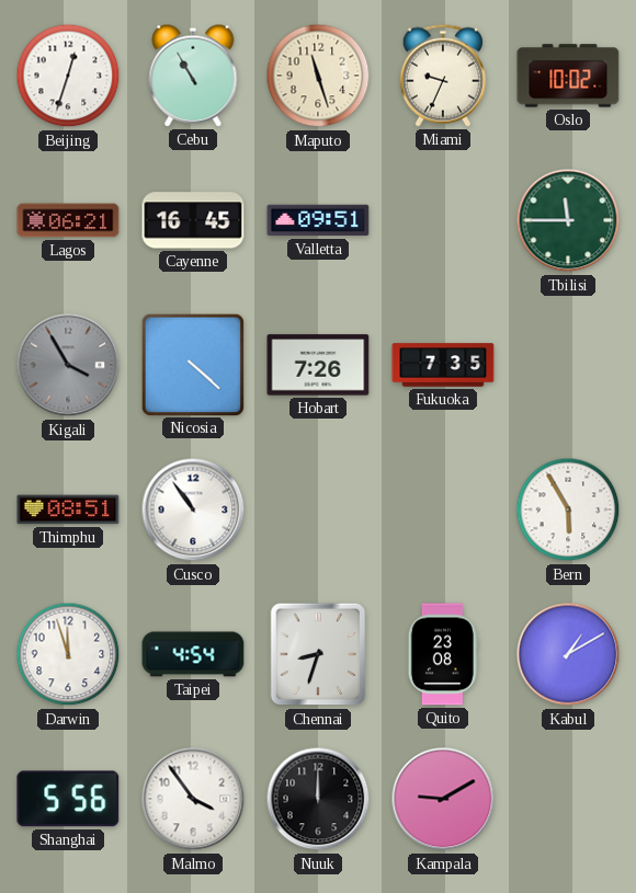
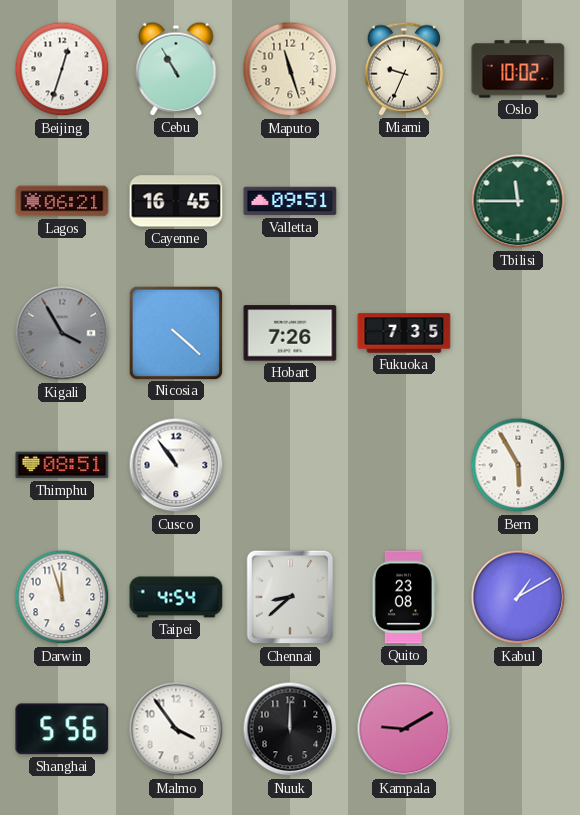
Chennai: 8:33 -> 8:38 (290, 597)
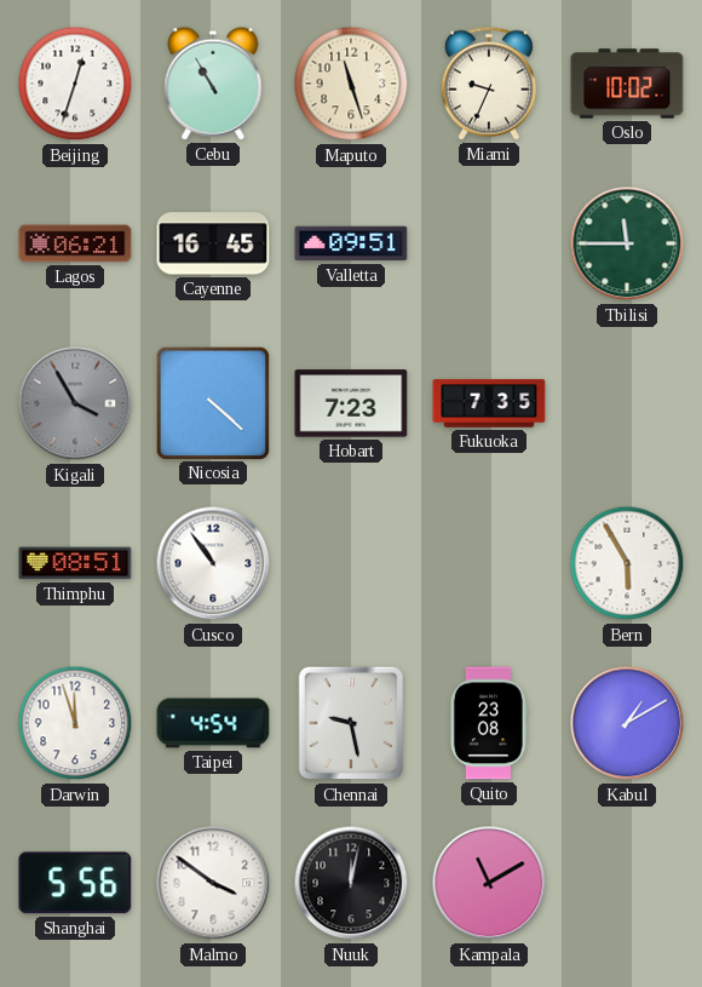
Hobart: 7:26 -> 7:23 (351, 403)
Chennai: 8:38 -> 9:28 (351, 723)
Malmo: 3:54 -> 3:51 (213, 883)
Nuuk: 12:00 -> 12:02 (351, 883)
Kampala: 9:10 -> 11:10 (489, 883)
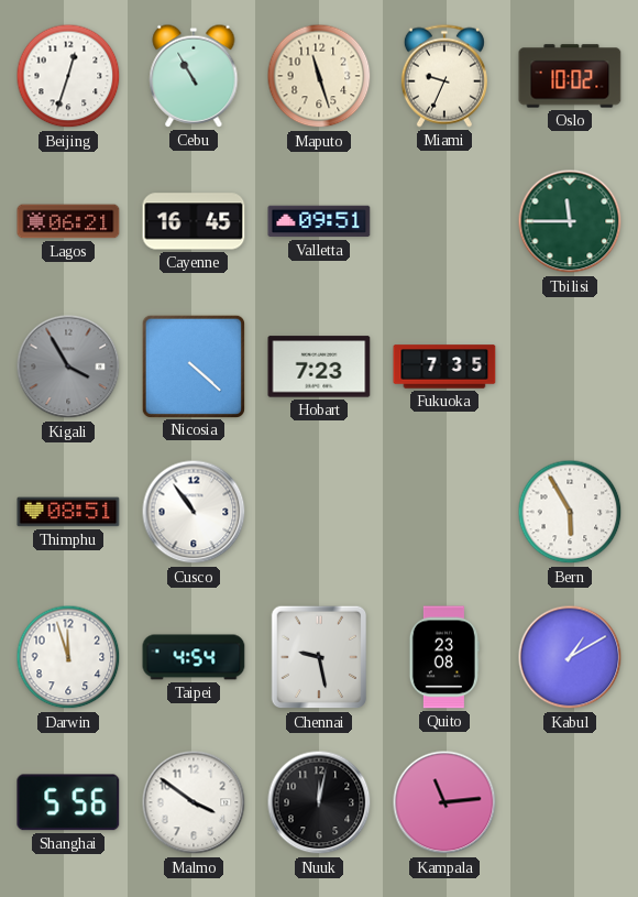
Kampala: 11:10 -> 11:14 (444, 802)
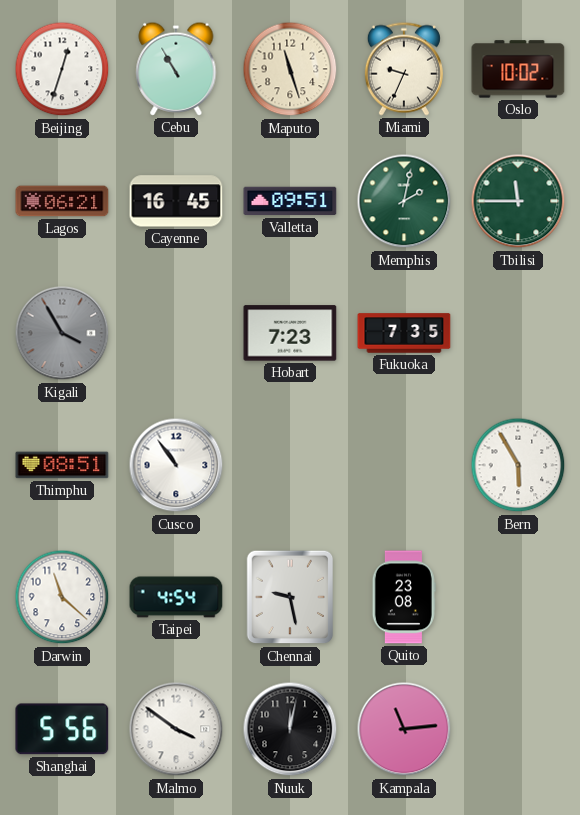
Memphis: none -> 2:02 (404, 201)
Nicosia: 4:22 -> none (193, 365)
Darwin: 11:57 -> 11:22 (62, 597)
Kabul: 1:10 -> none (570, 657)
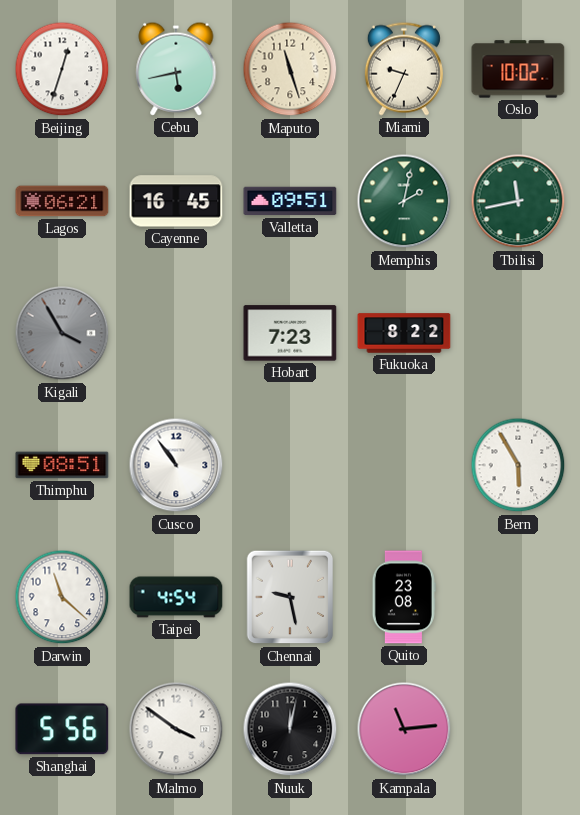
Cebu: 10:55 -> 5:43 (176, 69)
Tbilisi: 11:45 -> 11:43 (518, 201)
Fukuoka: 7:35 -> 8:22 (404, 333)
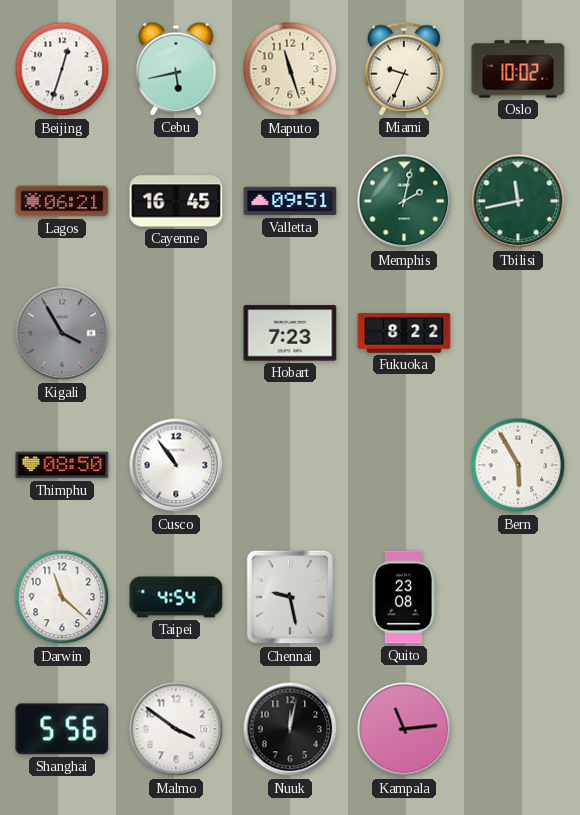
Thimphu: 08:51 -> 08:50 (62, 465)
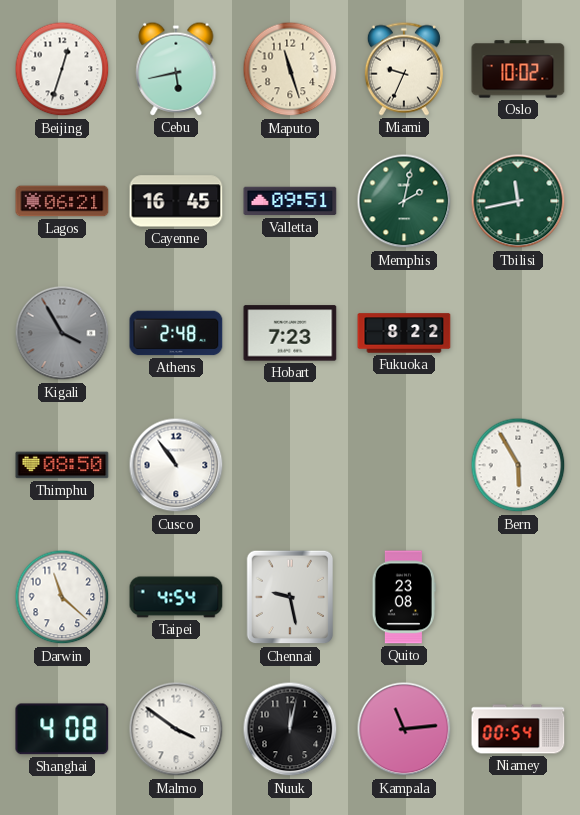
Athens: none -> 2:48 (176, 333)
Shanghai: 5:56 -> 4:08 (62, 729)
Niamey: none -> 00:54 (518, 729)
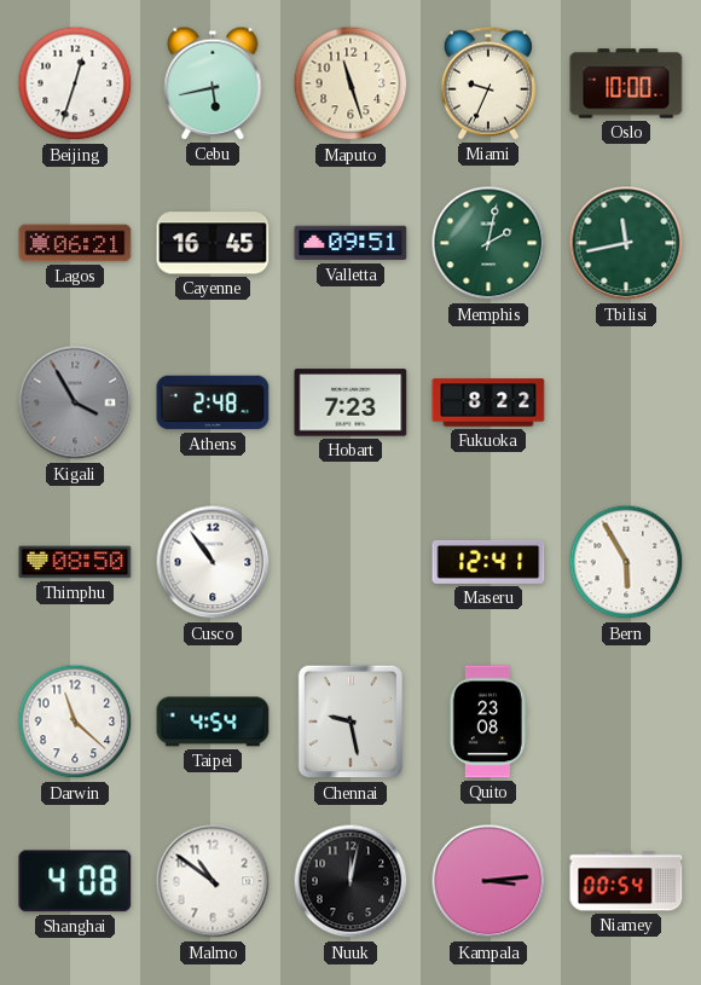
Oslo: 10:02 -> 10:00 (626, 83)
Maseru: none -> 12:41 (488, 562)
Malmo: 3:51 -> 10:51 (213, 881)
Kampala: 11:14 -> 3:14 (488, 881)
